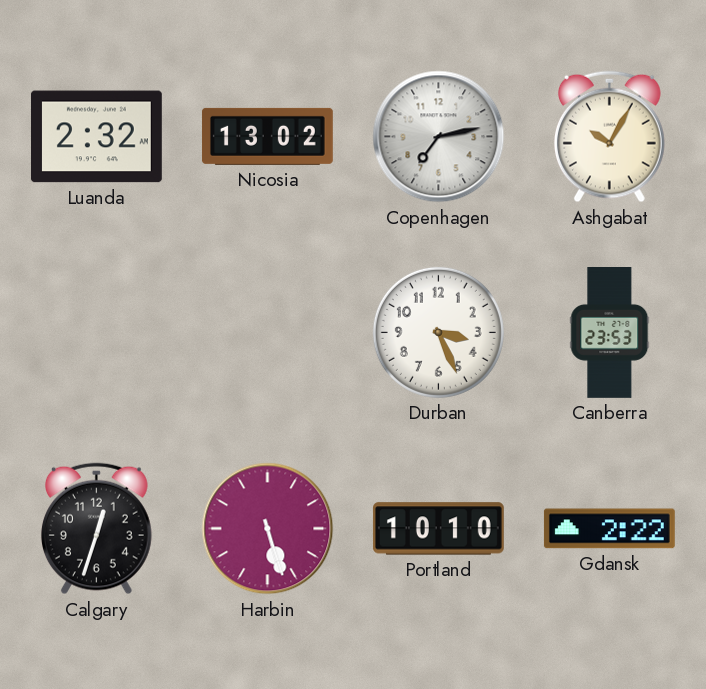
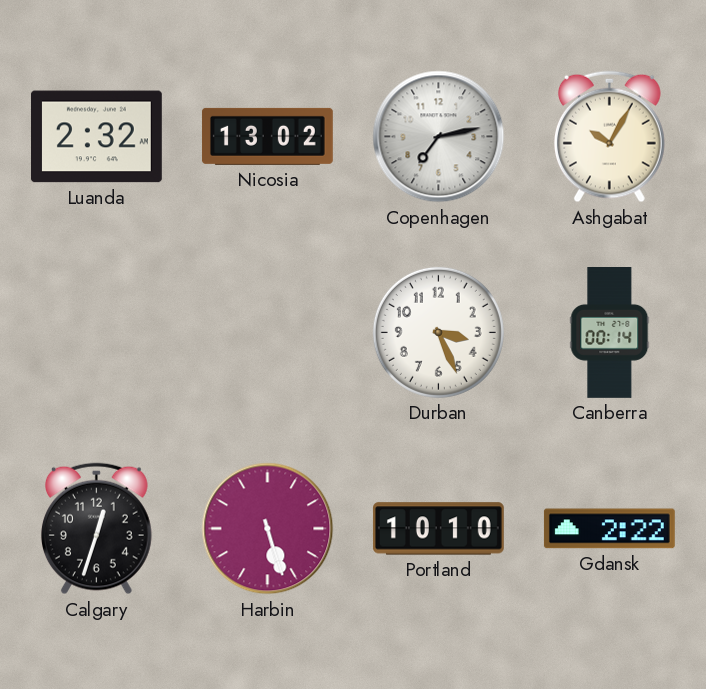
Canberra: 23:53 -> 00:14 (610, 333)
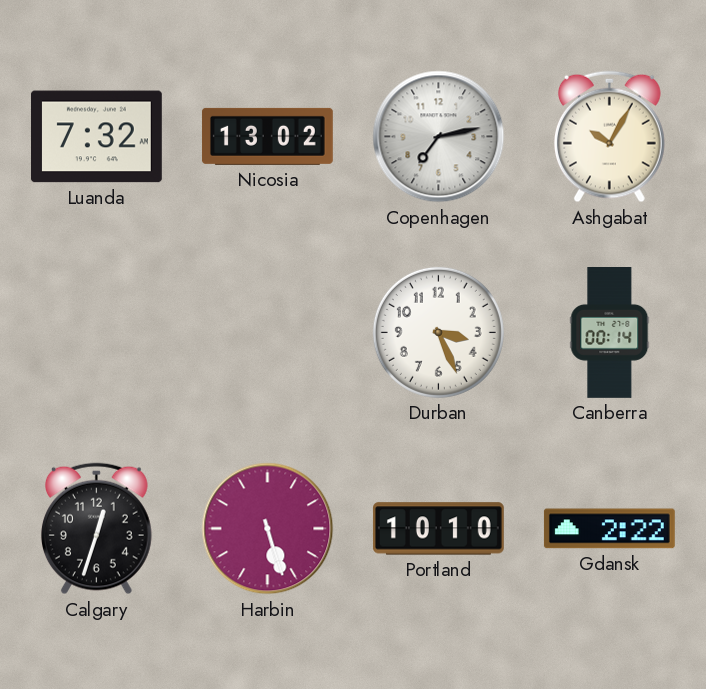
Luanda: 2:32 -> 7:32 (96, 137)
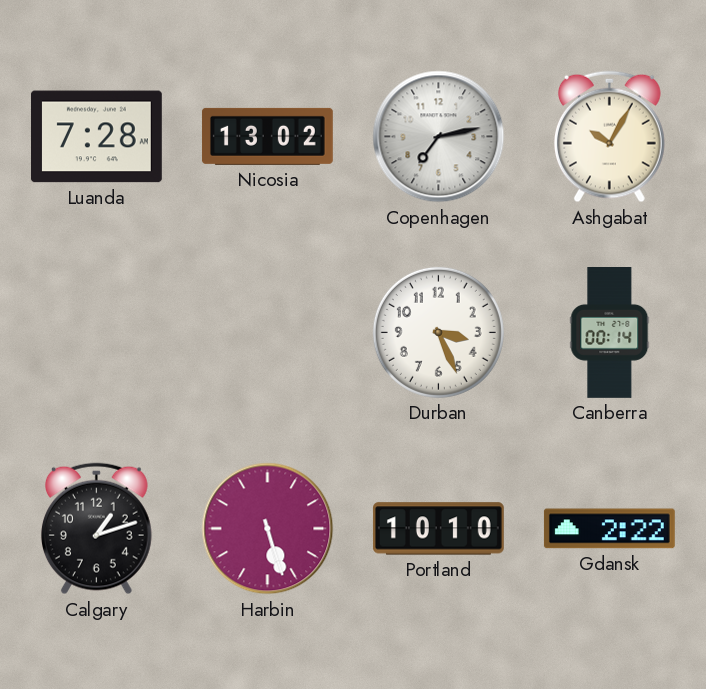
Luanda: 7:32 -> 7:28 (96, 137)
Calgary: 12:33 -> 1:12 (96, 529)
